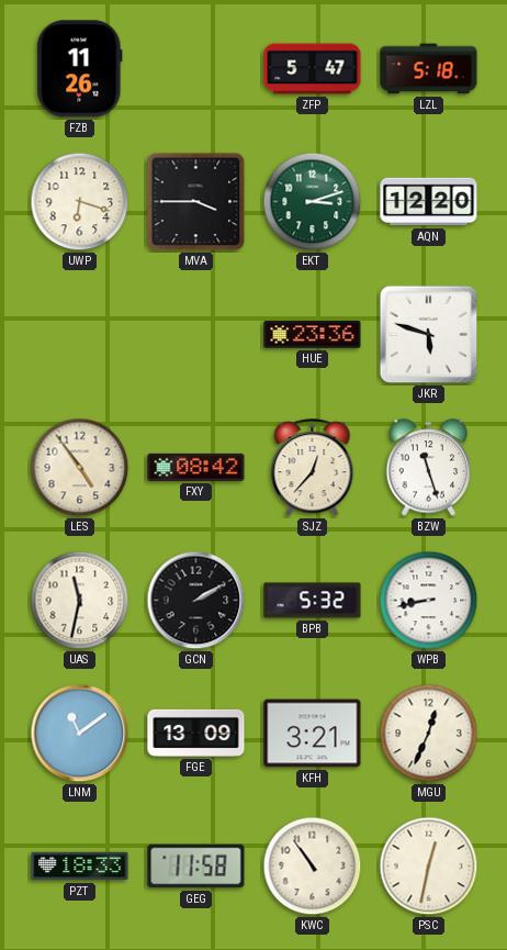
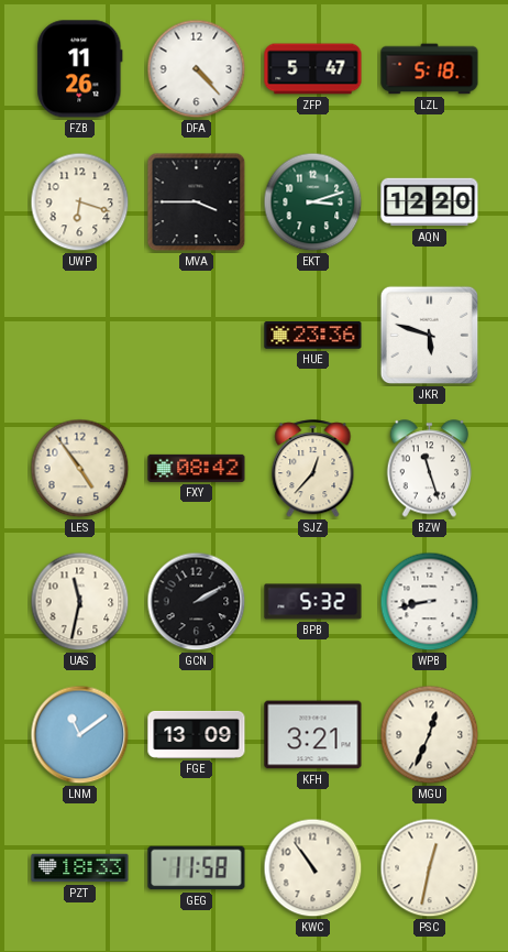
DFA: none -> 4:23 (197, 69)
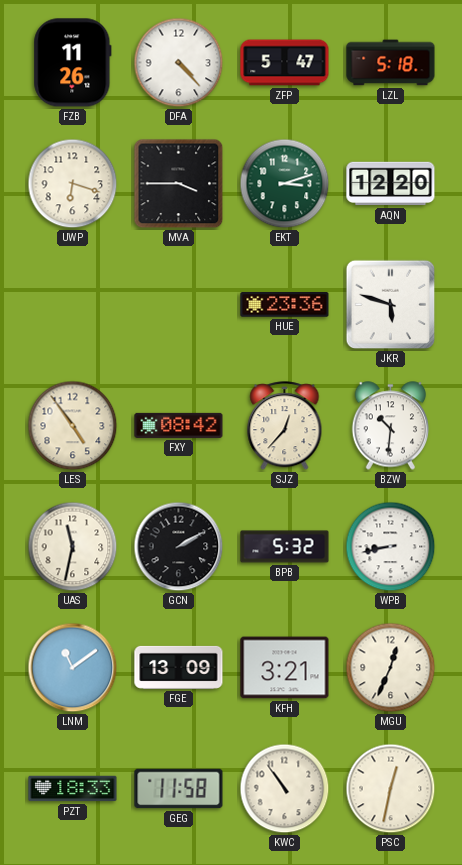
BZW: 11:27 -> 10:31 (391, 426)
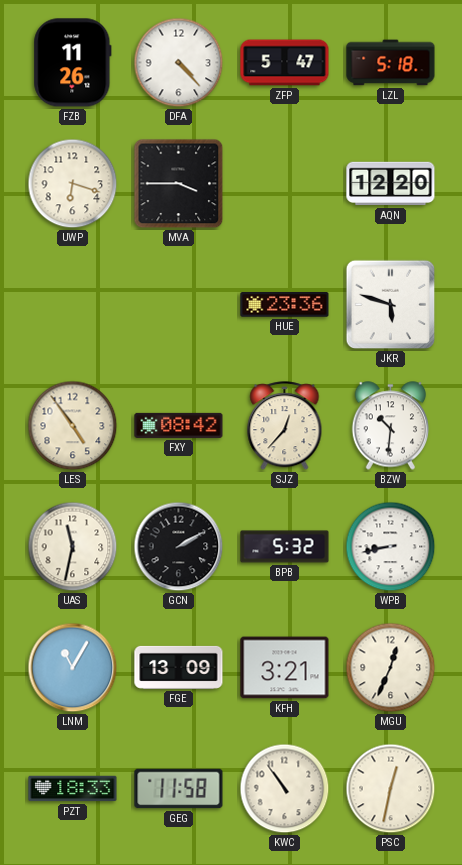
EKT: 3:12 -> none (285, 184)
LNM: 11:09 -> 11:05 (73, 668)
